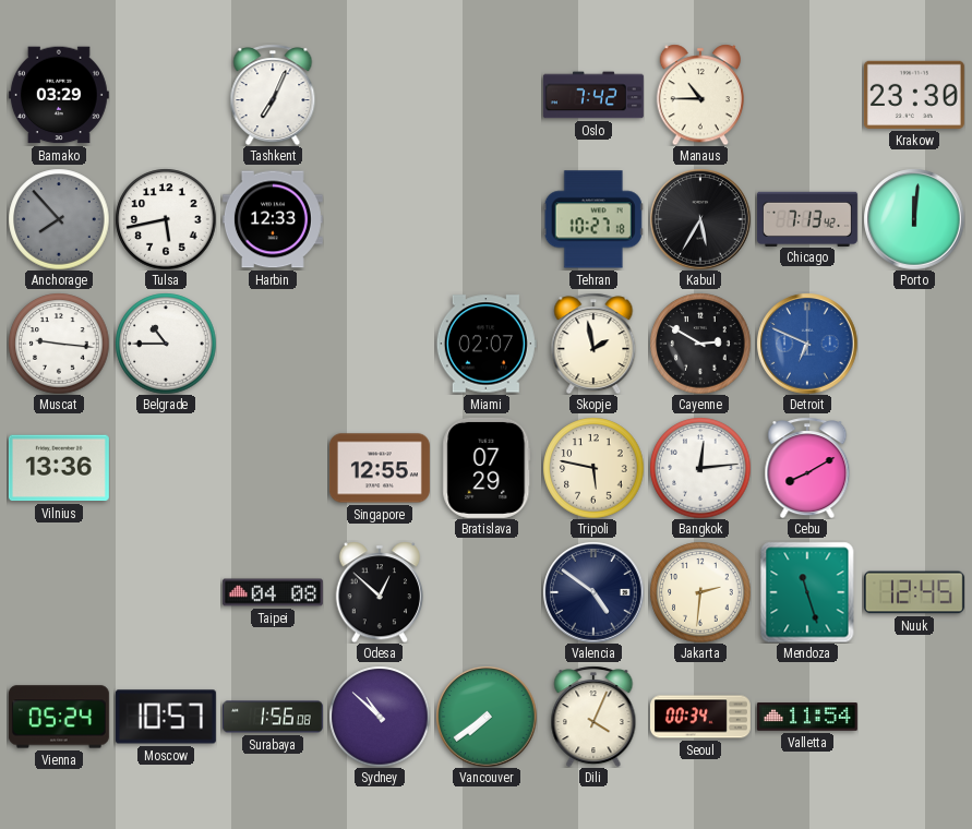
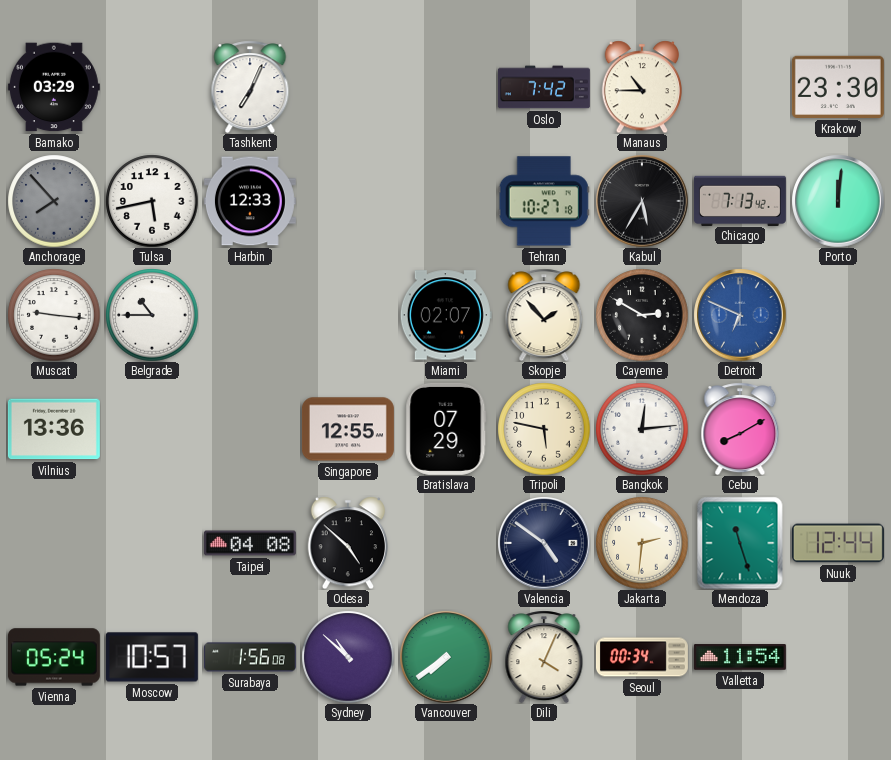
Skopje: 1:58 -> 1:53 (544, 315)
Odesa: 12:52 -> 4:52 (347, 543)
Nuuk: 12:45 -> 12:44 (838, 543)
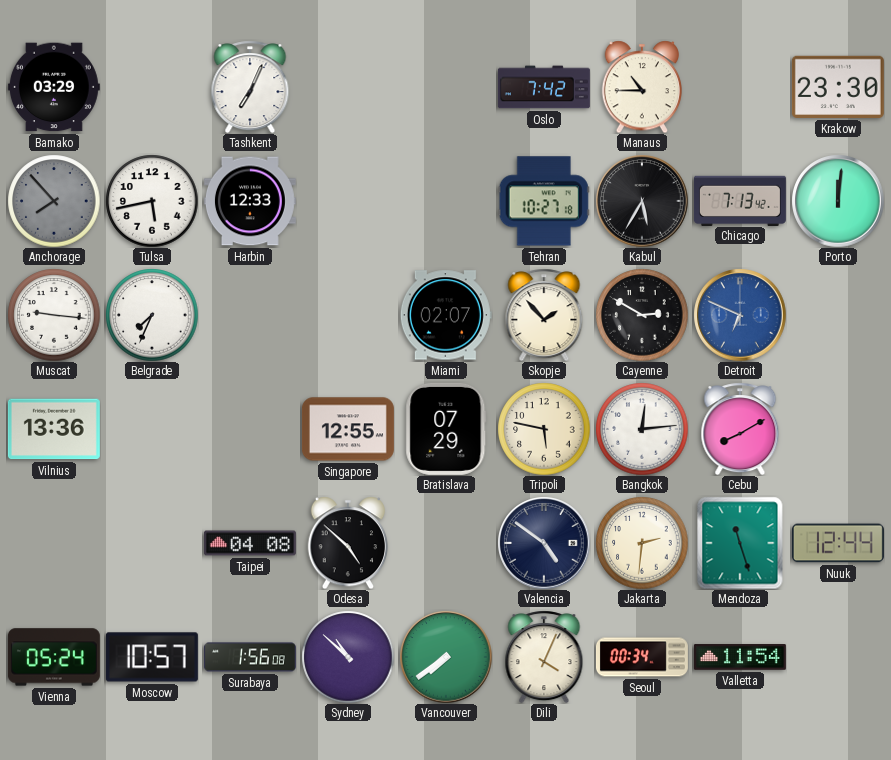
Belgrade: 10:45 -> 7:34 (152, 315)
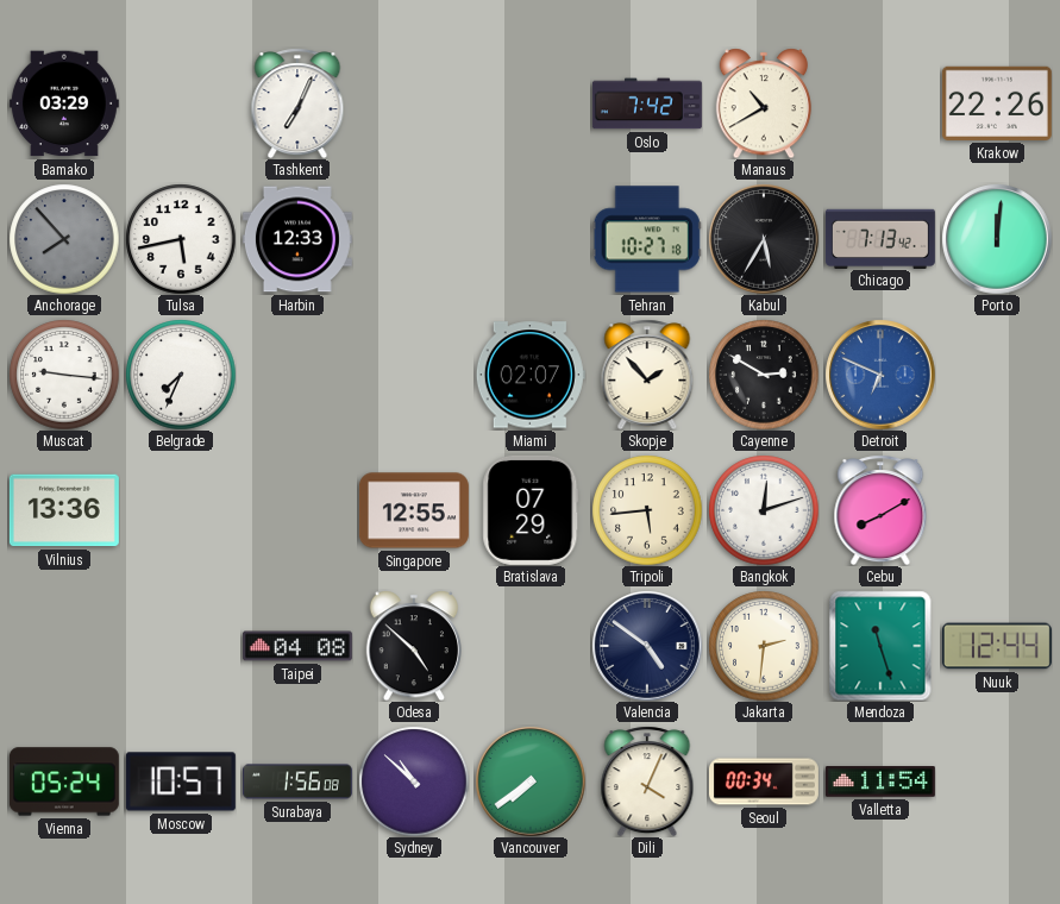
Manaus: 10:45 -> 10:40 (763, 103)
Krakow: 23:30 -> 22:26 (997, 103)
Tripoli: 5:47 -> 5:44 (647, 510)
Bangkok: 12:14 -> 12:12 (764, 510)
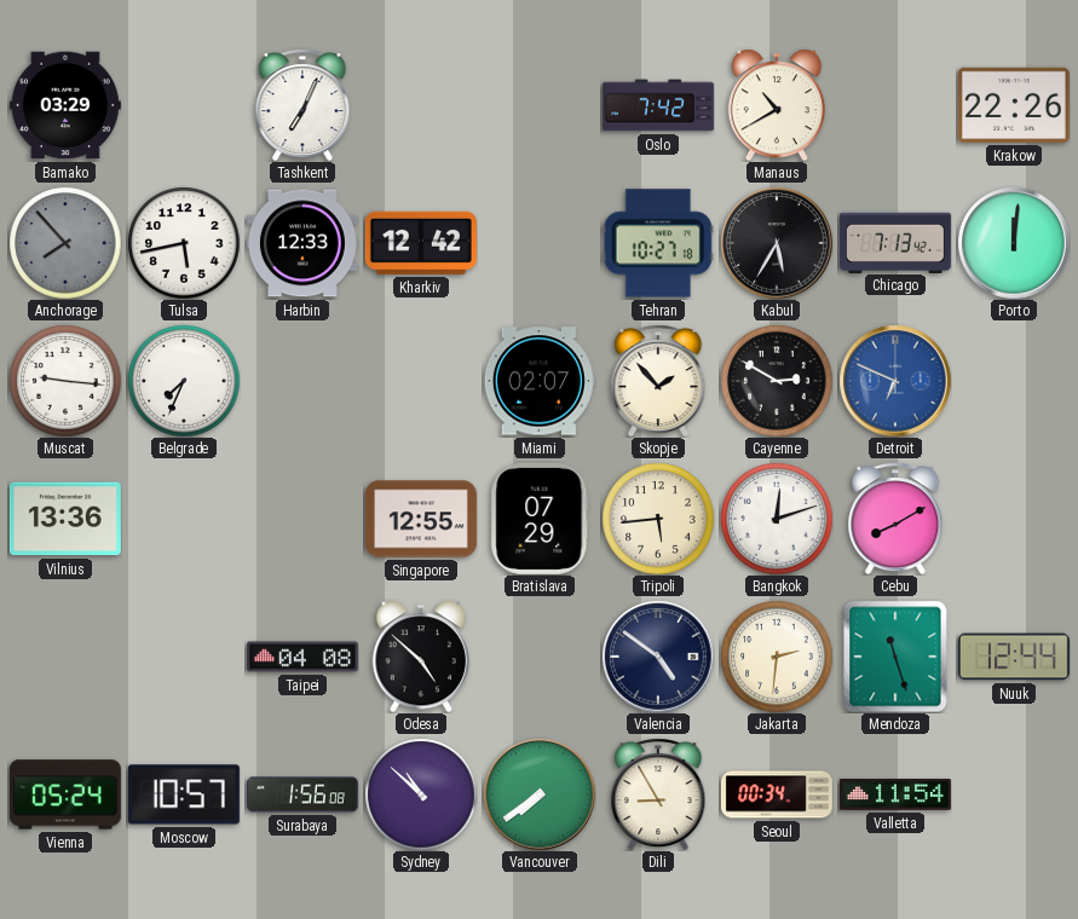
Kharkiv: none -> 12:42 (421, 243)
Dili: 4:04 -> 8:55 (658, 794)
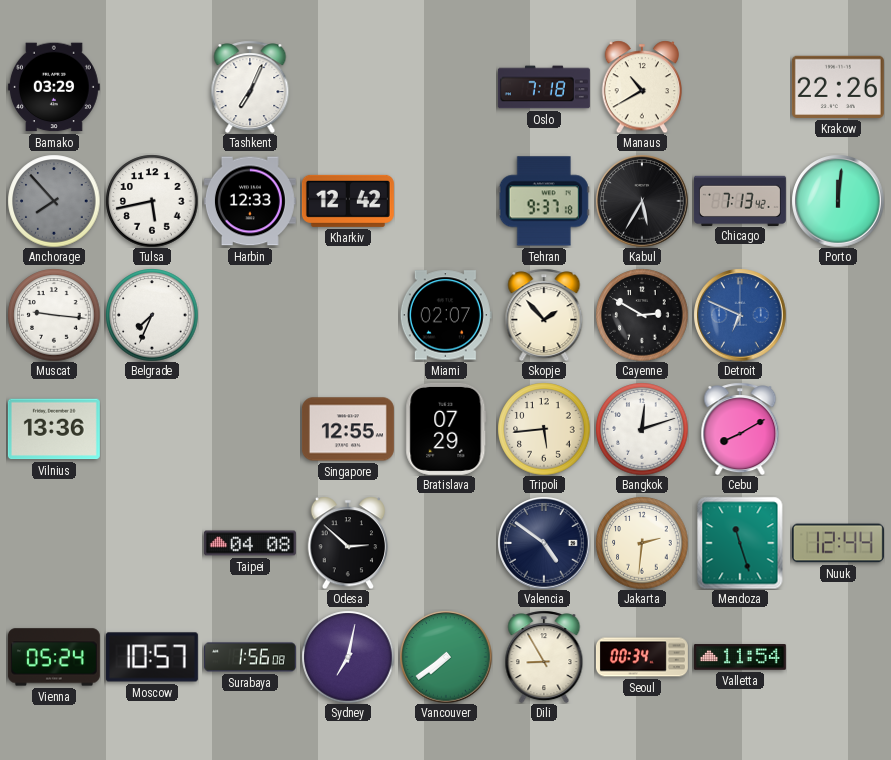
Oslo: 7:42 -> 7:18 (544, 87)
Tehran: 10:27 -> 9:37 (544, 201)
Odesa: 4:52 -> 2:52 (347, 543)
Sydney: 10:52 -> 7:02 (348, 657)
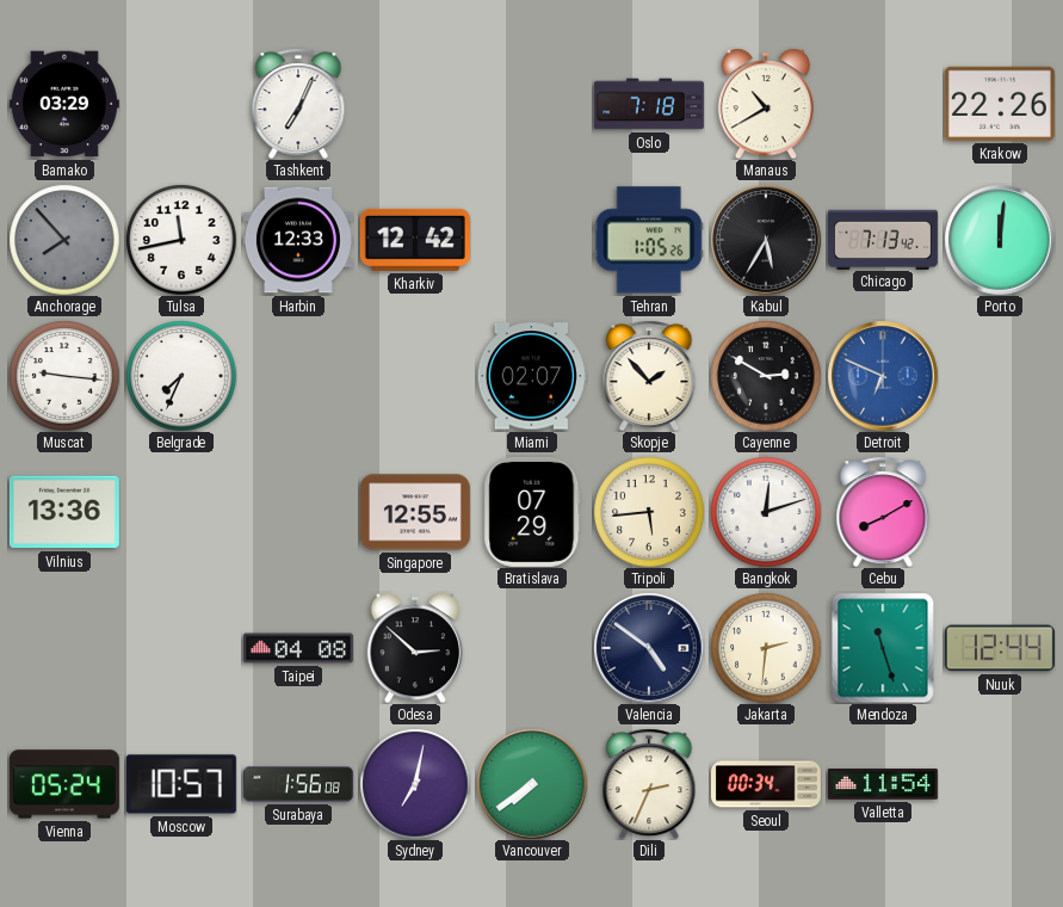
Tulsa: 5:43 -> 11:43 (181, 240)
Tehran: 9:37 -> 1:05 (649, 240)
Dili: 8:55 -> 2:34 (649, 784)
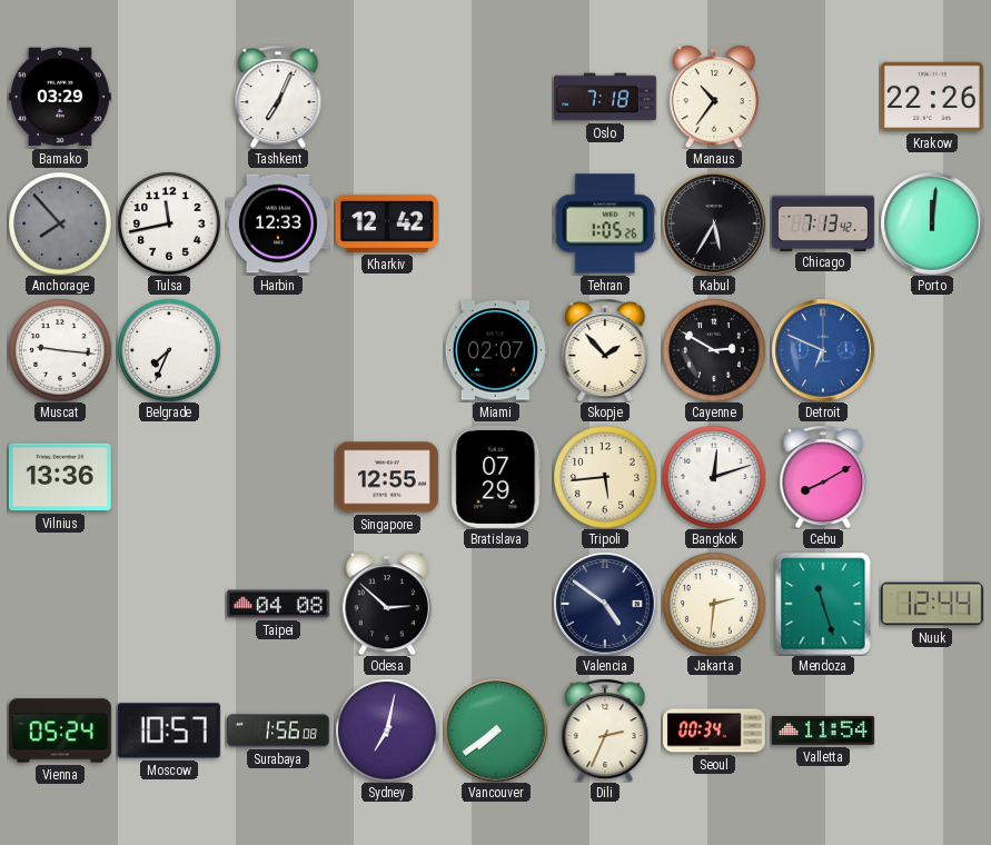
Manaus: 10:40 -> 10:36 (713, 97)
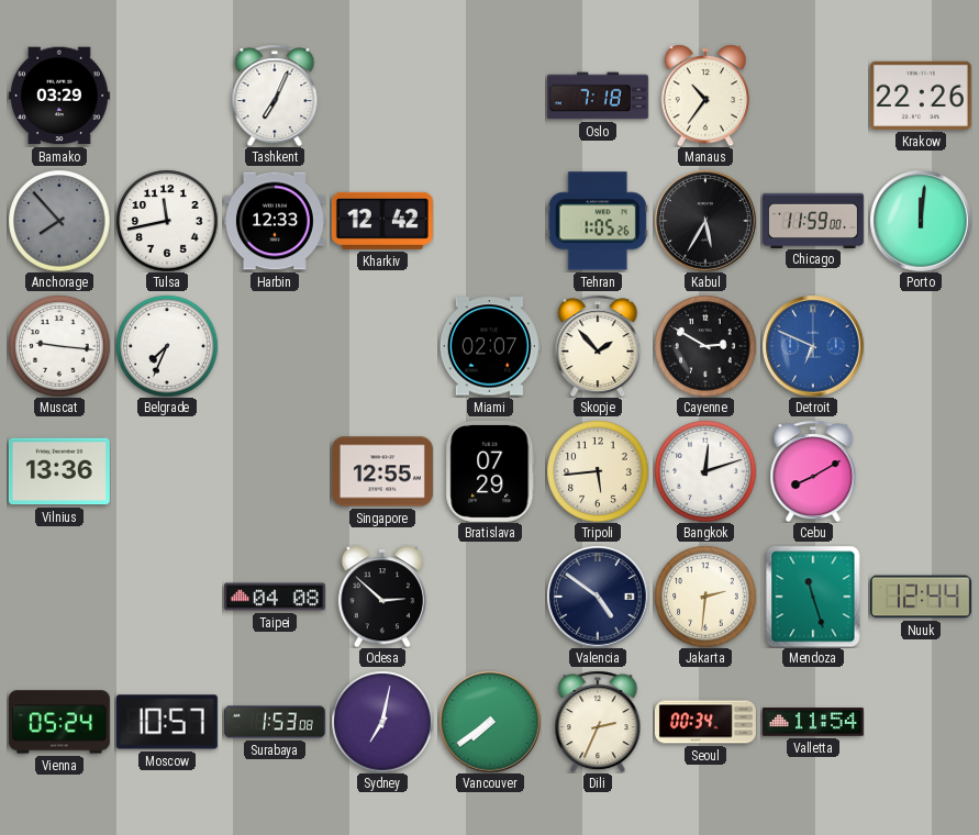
Chicago: 7:13 -> 11:59 (813, 220)
Surabaya: 1:56 -> 1:53 (275, 722)
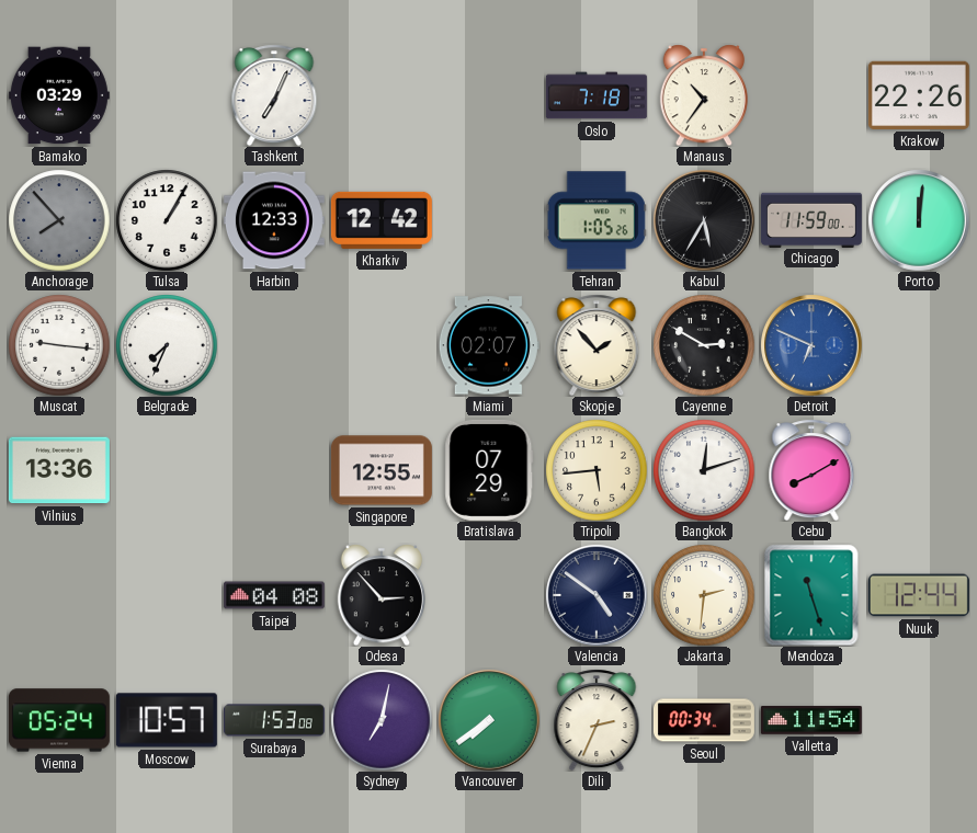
Tulsa: 11:43 -> 1:05 (167, 220)
Odesa: 2:52 -> 2:53 (380, 595)
